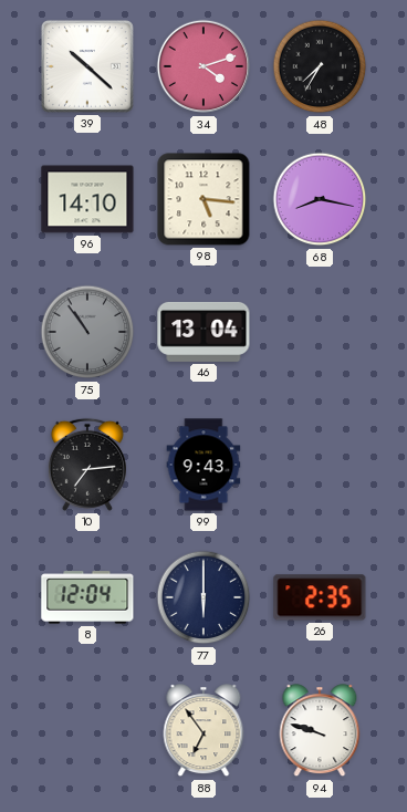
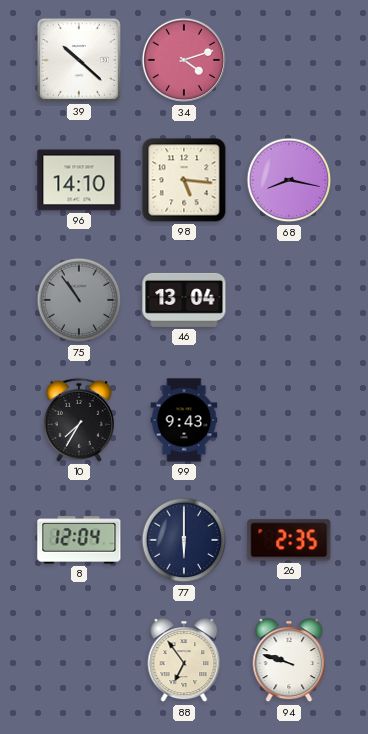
48: 7:35 -> none (320, 66)
10: 7:14 -> 7:35 (79, 420)
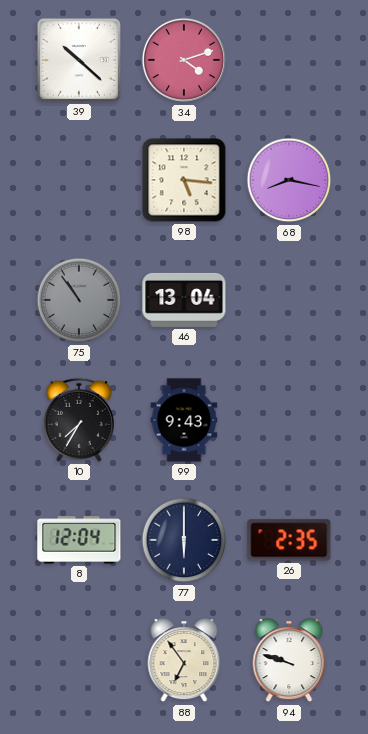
96: 14:10 -> none (79, 180)
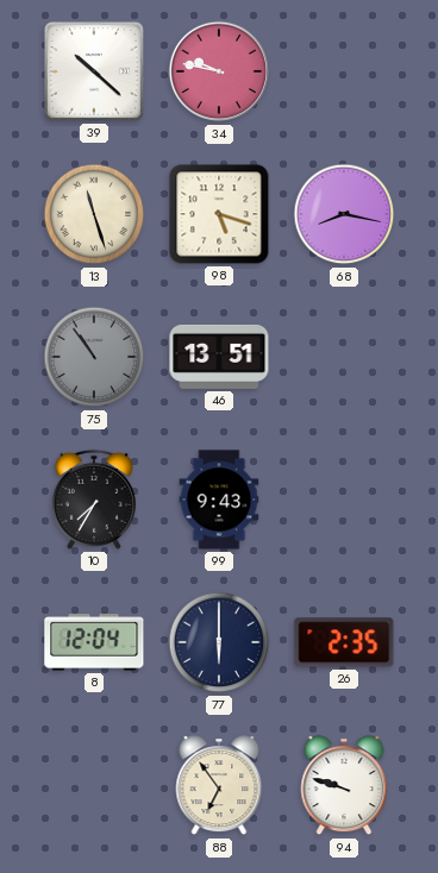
34: 4:12 -> 9:47 (219, 71)
13: none -> 11:27 (94, 214)
98: 5:16 -> 5:18 (219, 214)
46: 13:04 -> 13:51 (219, 357)
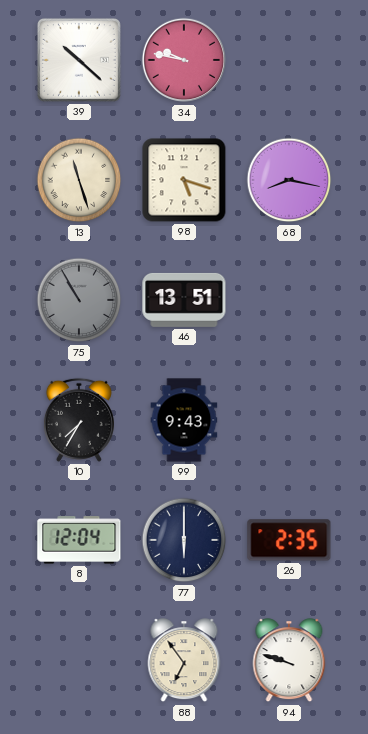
75: 10:54 -> 10:55 (79, 300)
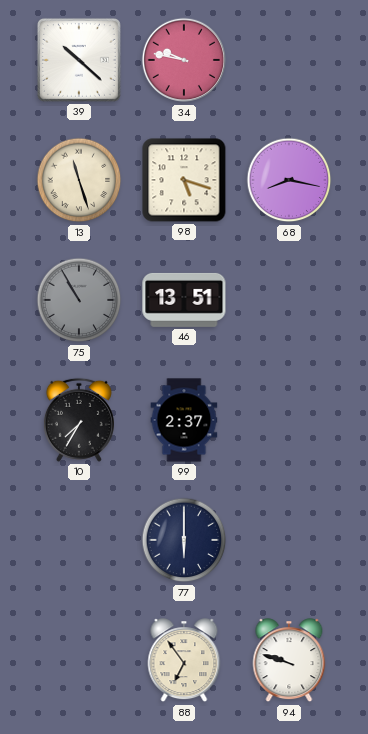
99: 9:43 -> 2:37 (184, 420)
8: 12:04 -> none (79, 540)
26: 2:35 -> none (289, 540)
